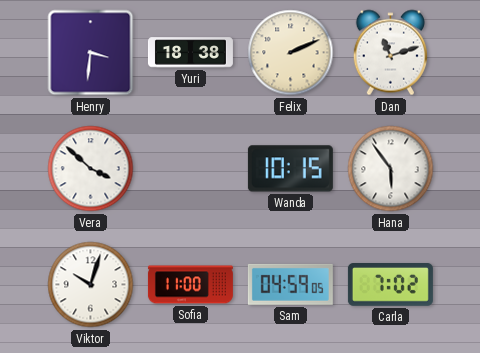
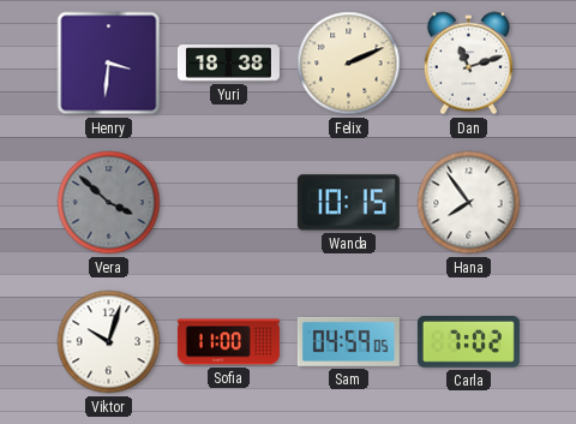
Vera dial: white -> grey (109, 203)
Hana: 5:54 -> 7:54 (469, 203)
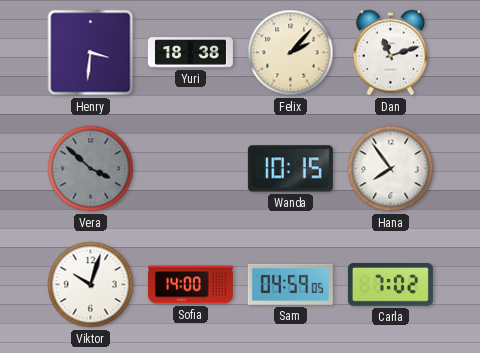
Felix: 2:11 -> 2:07 (291, 53)
Sofia: 11:00 -> 14:00 (190, 285)
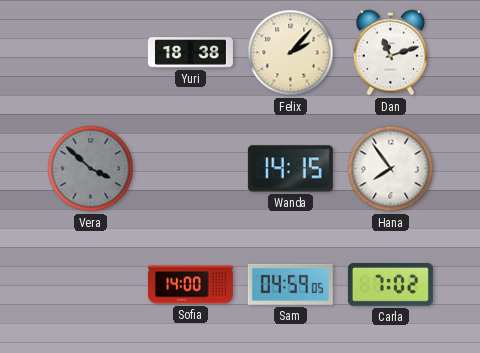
Henry: 3:31 -> none (91, 53)
Wanda: 10:15 -> 14:15 (290, 169)
Viktor: 10:03 -> none (91, 285)
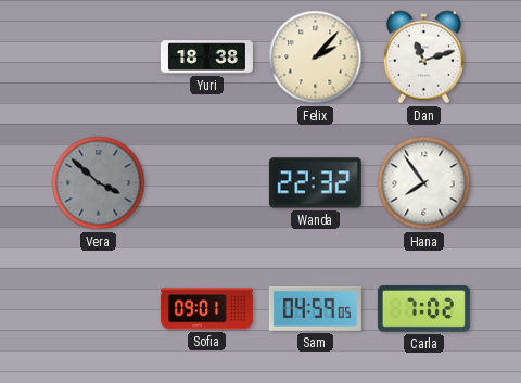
Wanda: 14:15 -> 22:32 (315, 183)
Sofia: 14:00 -> 09:01 (206, 309)
